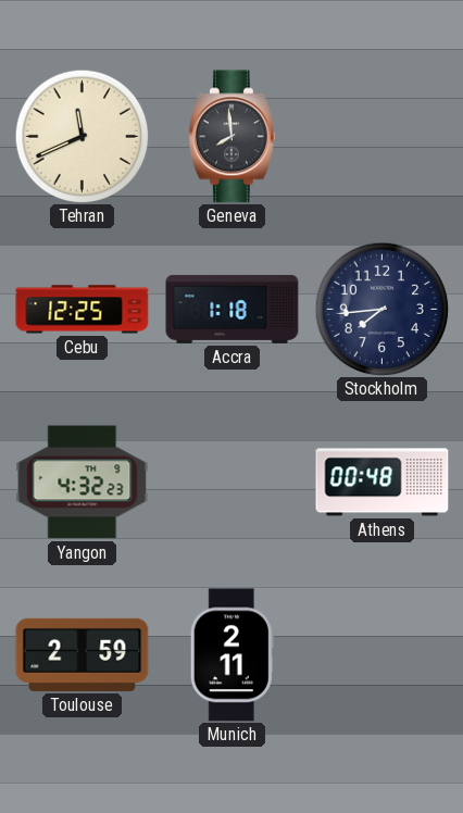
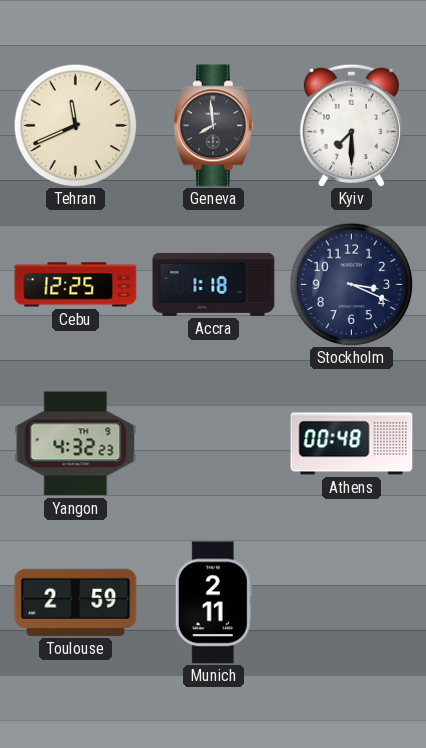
Kyiv: none -> 7:30 (351, 125)
Stockholm: 7:44 -> 3:19 (351, 284)
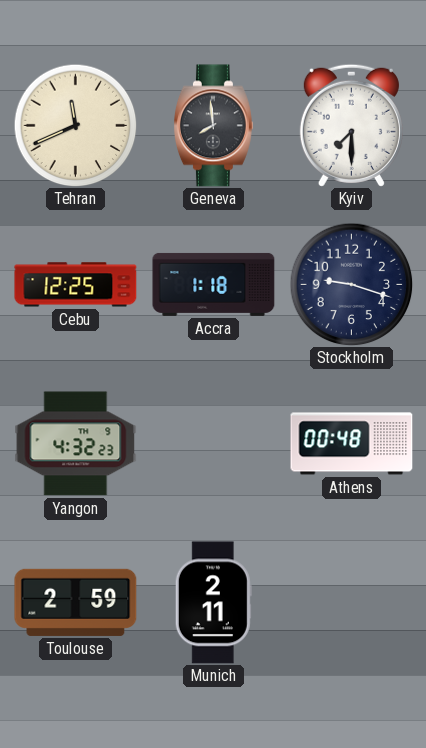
Stockholm: 3:19 -> 9:18 (351, 284)
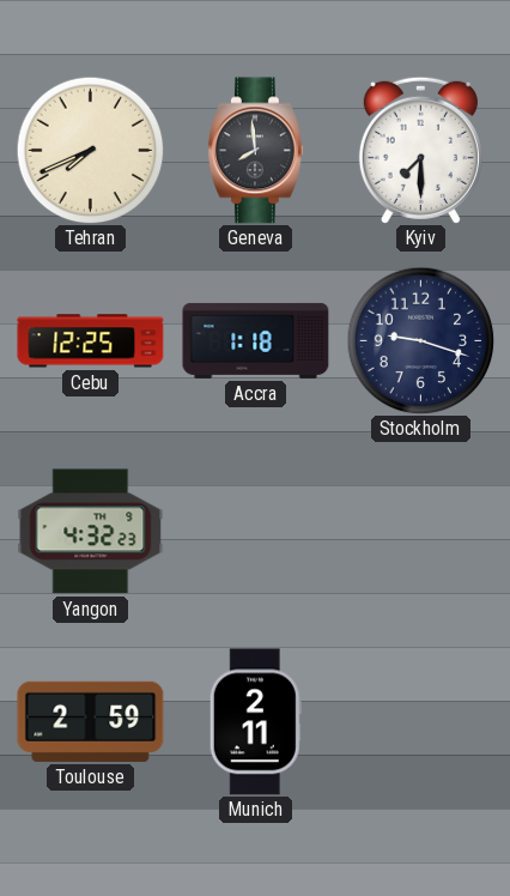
Tehran: 11:41 -> 7:41 (90, 150)
Athens: 00:48 -> none (352, 444)
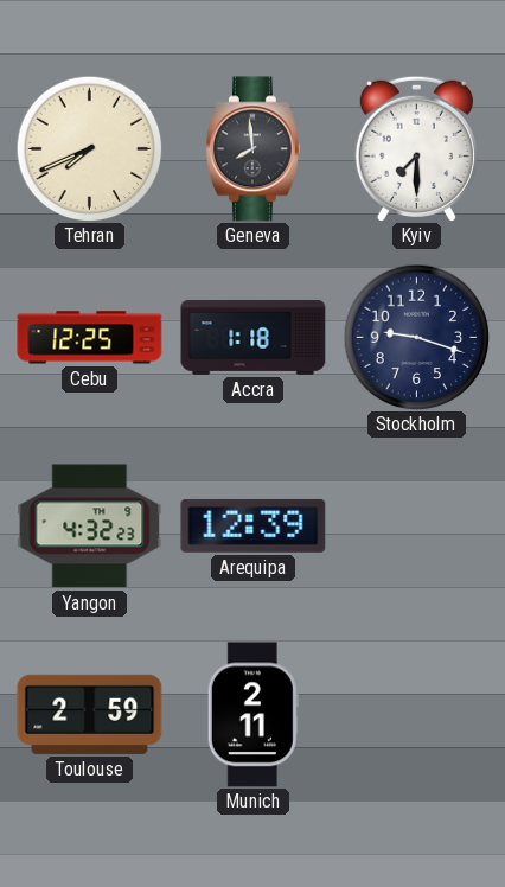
Arequipa: none -> 12:39 (254, 525)
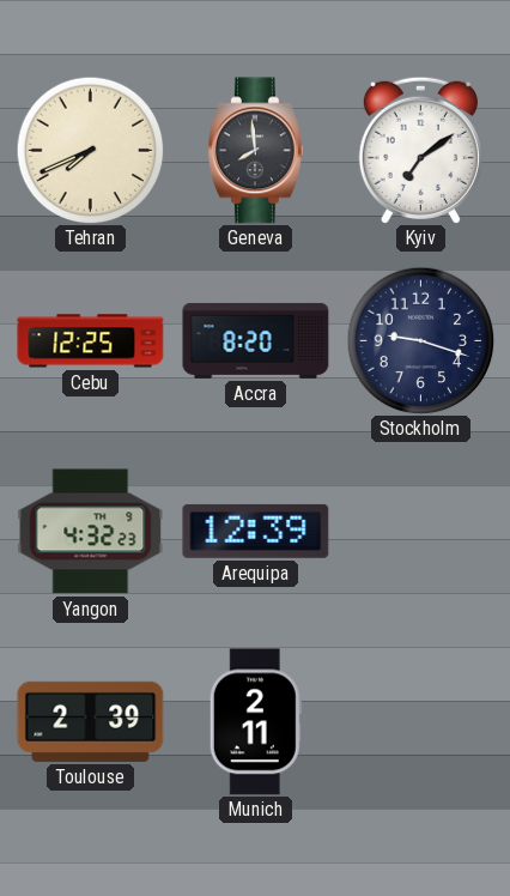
Kyiv: 7:30 -> 7:09 (420, 150)
Accra: 1:18 -> 8:20 (256, 340)
Toulouse: 2:59 -> 2:39 (91, 721)
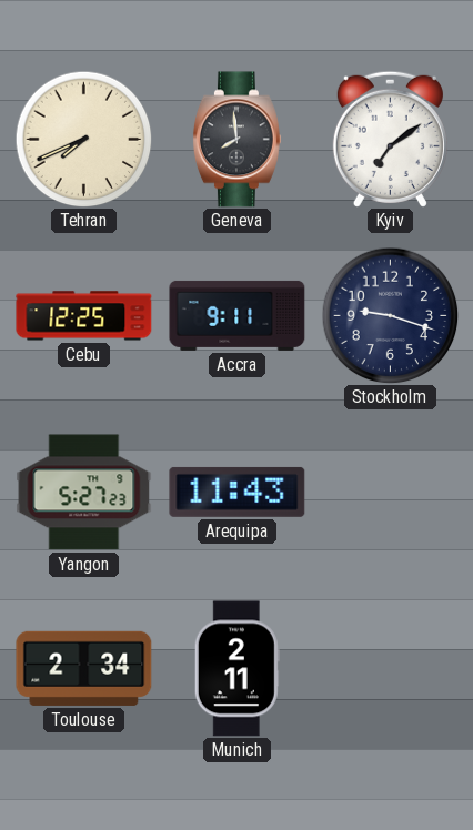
Accra: 8:20 -> 9:11 (238, 315)
Yangon: 4:32 -> 5:27 (84, 493)
Arequipa: 12:39 -> 11:43 (238, 492)
Toulouse: 2:39 -> 2:34 (84, 668)
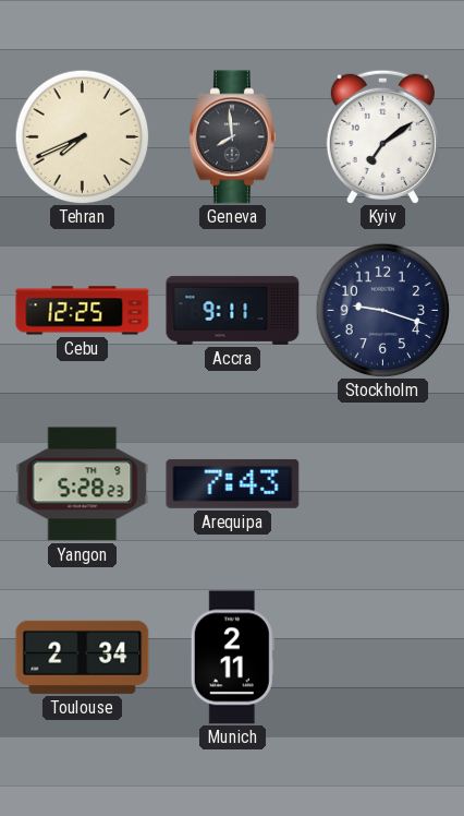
Yangon: 5:27 -> 5:28 (83, 484)
Arequipa: 11:43 -> 7:43 (233, 483)
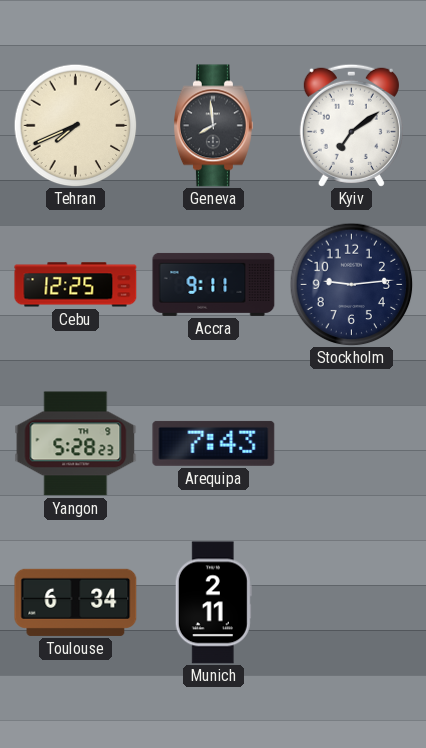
Stockholm: 9:18 -> 9:14 (351, 284)
Toulouse: 2:34 -> 6:34 (76, 602)
